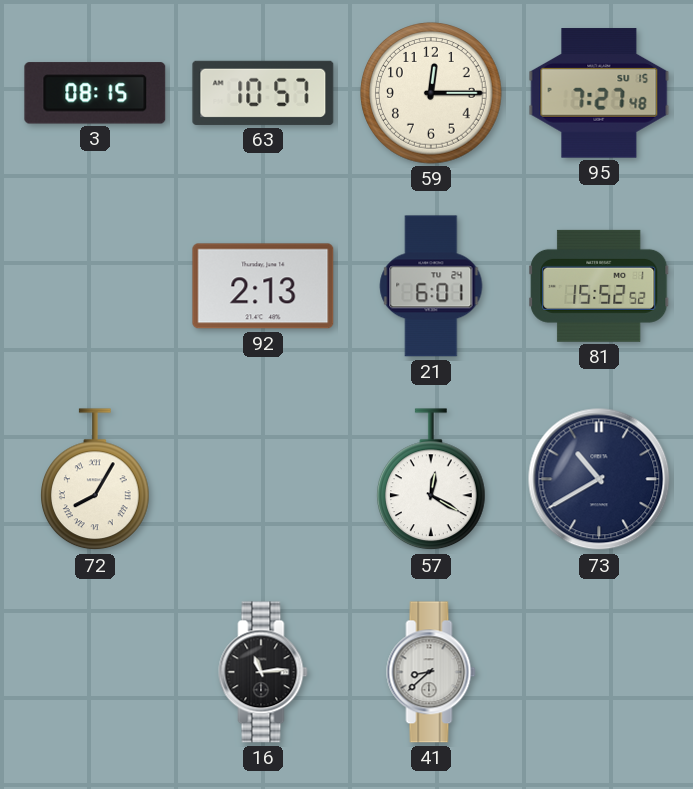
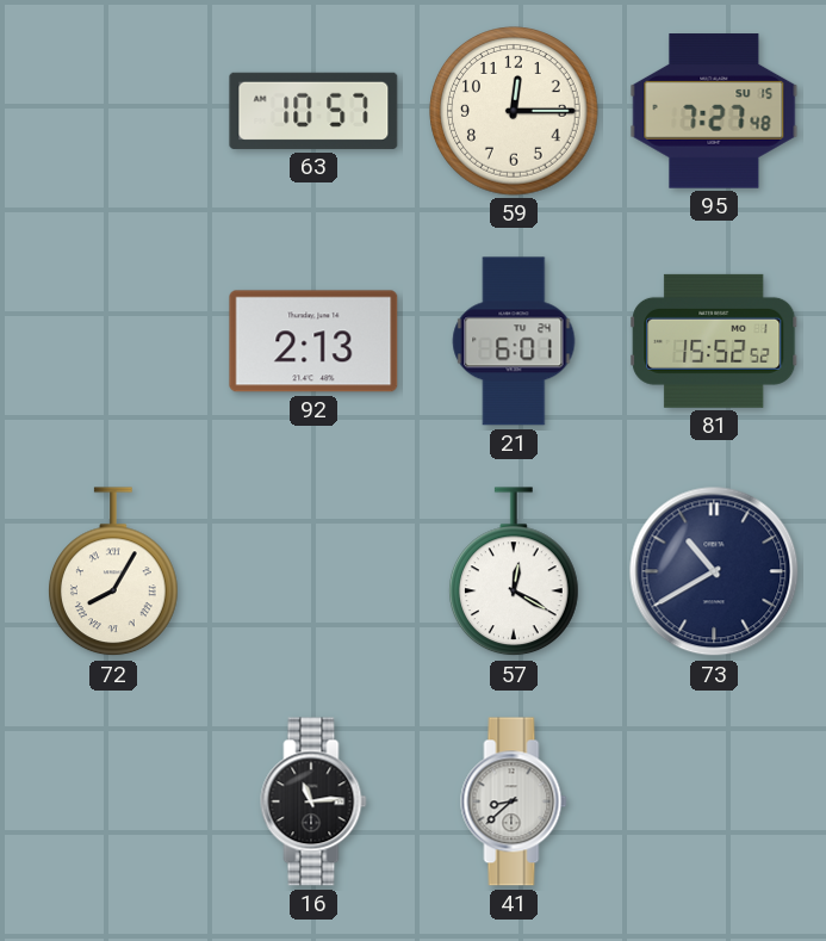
3: 08:15 -> none (95, 93)
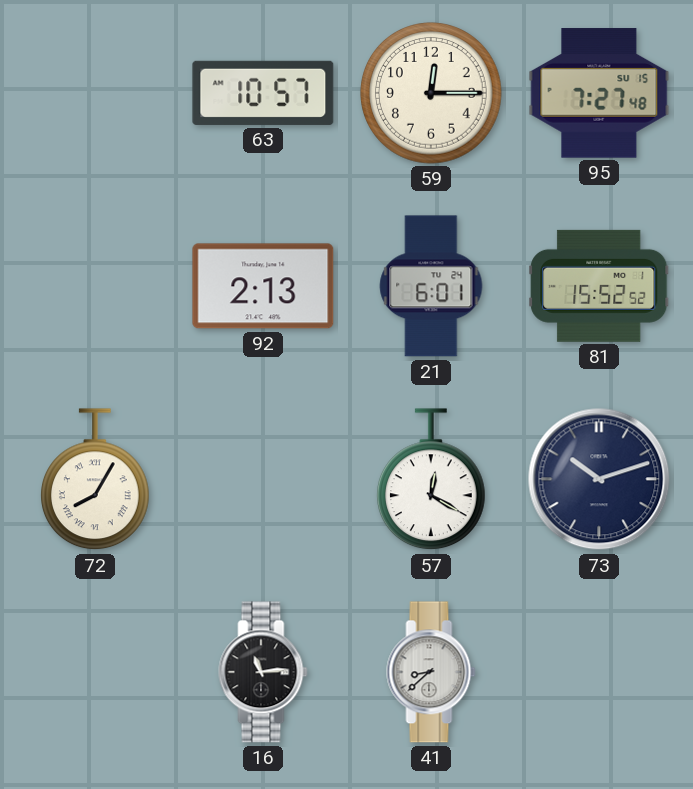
73: 10:40 -> 10:12 (599, 479)
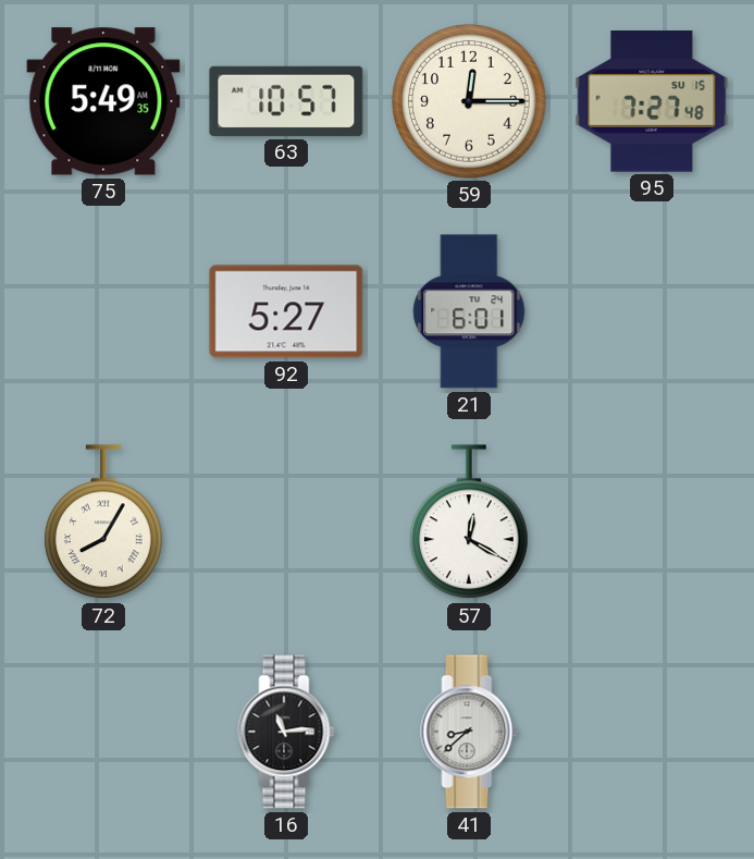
75: none -> 5:49 (103, 101)
92: 2:13 -> 5:27 (286, 311)
81: 15:52 -> none (599, 286)
73: 10:12 -> none (599, 479)
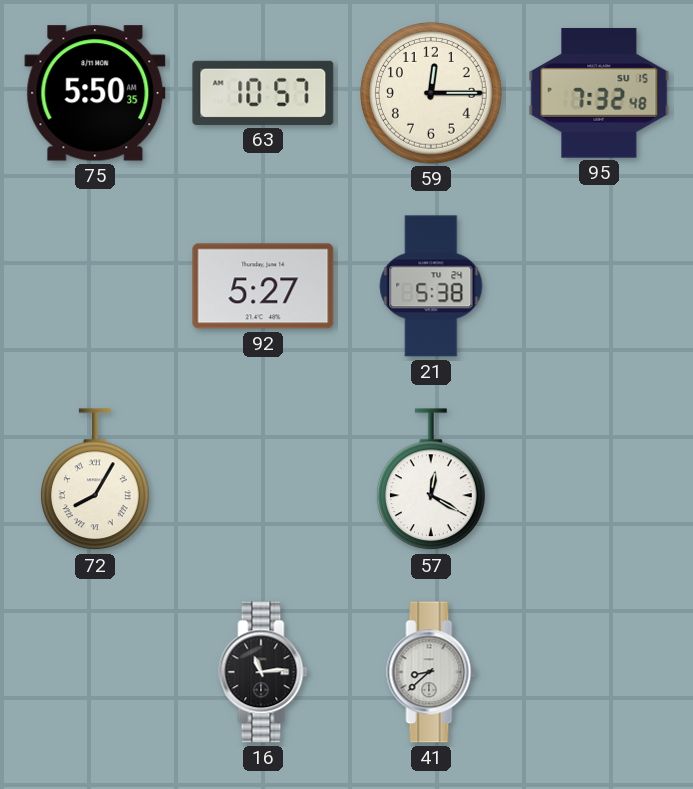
75: 5:49 -> 5:50 (95, 93)
95: 7:27 -> 7:32 (599, 93)
21: 6:01 -> 5:38 (431, 286)
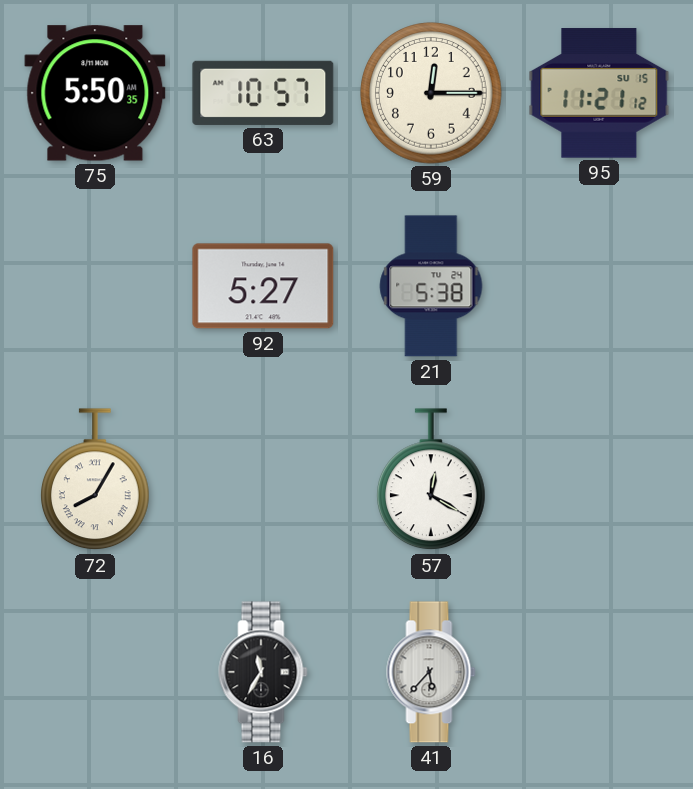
95: 7:32 -> 11:21 (599, 93)
16: 11:14 -> 11:35 (263, 672)
41: 8:38 -> 5:37 (431, 672)
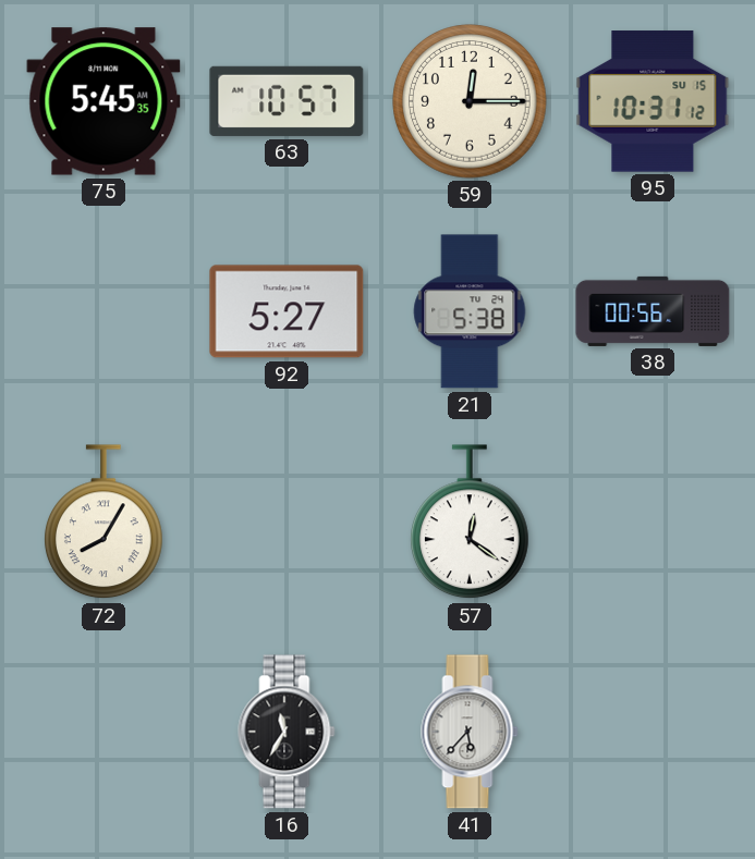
75: 5:50 -> 5:45 (103, 101)
95: 11:21 -> 10:31 (653, 101)
38: none -> 00:56 (653, 311)
57: 12:20 -> 12:21 (471, 523)
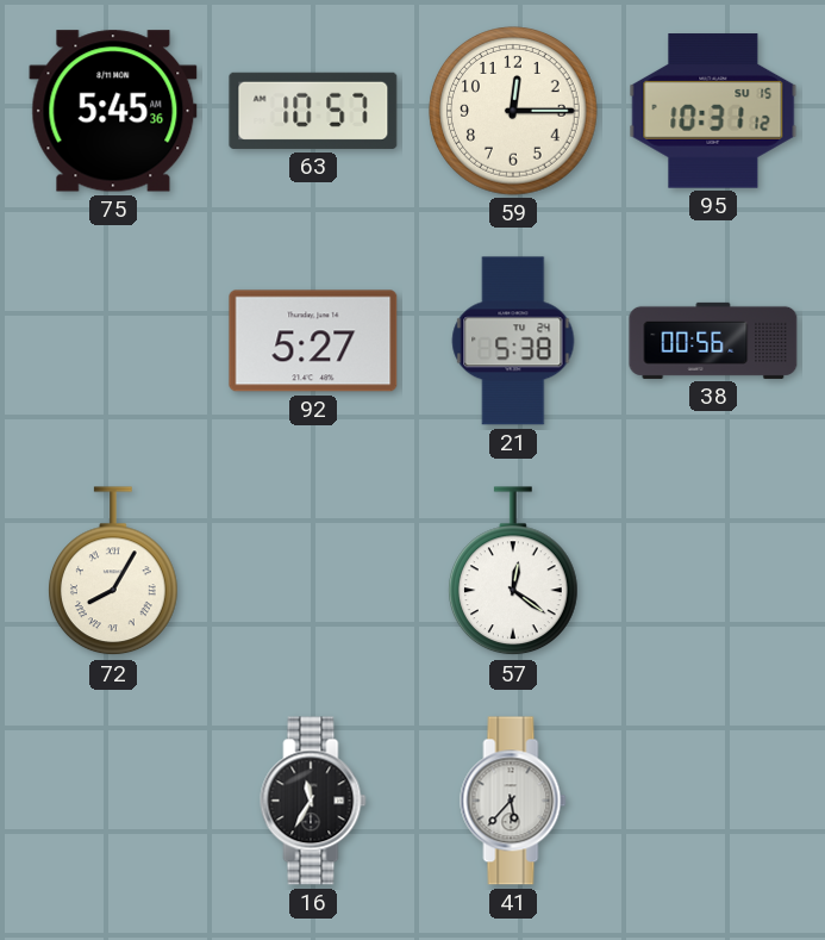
75: 5:45:35 -> 5:45:36 (113, 111)
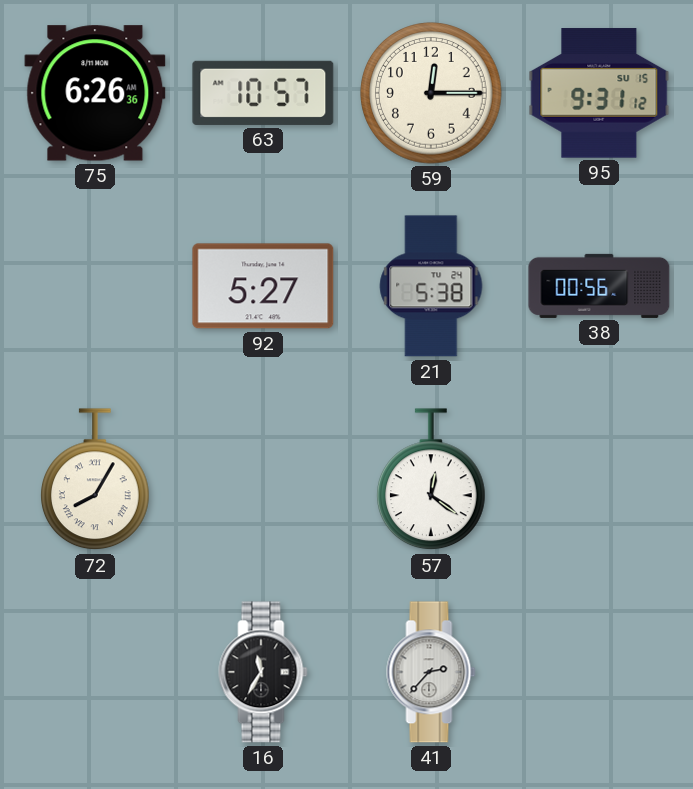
75: 5:45 -> 6:26 (95, 93)
95: 10:31 -> 9:31 (599, 93)
41: 5:37 -> 2:37 (431, 672)
